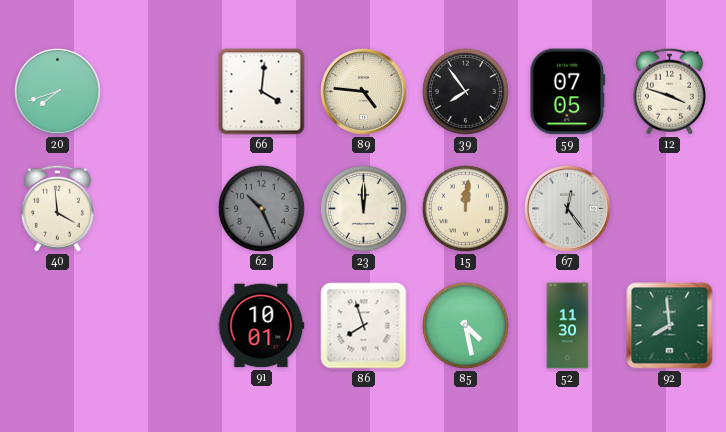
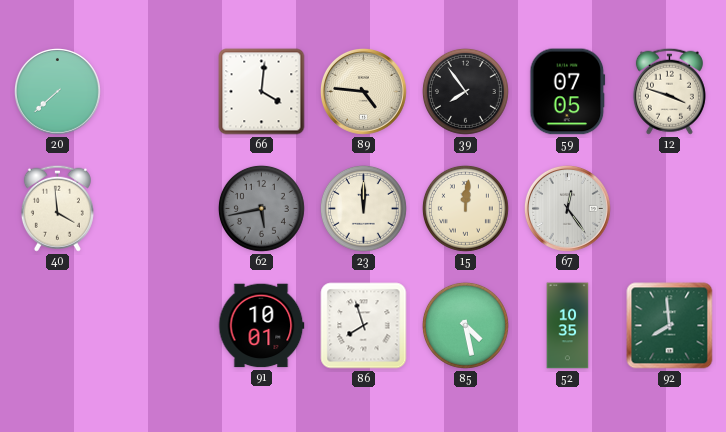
20: 7:42 -> 7:38 (58, 92)
62: 10:26 -> 5:43 (261, 208)
52: 11:30 -> 10:35 (568, 326)
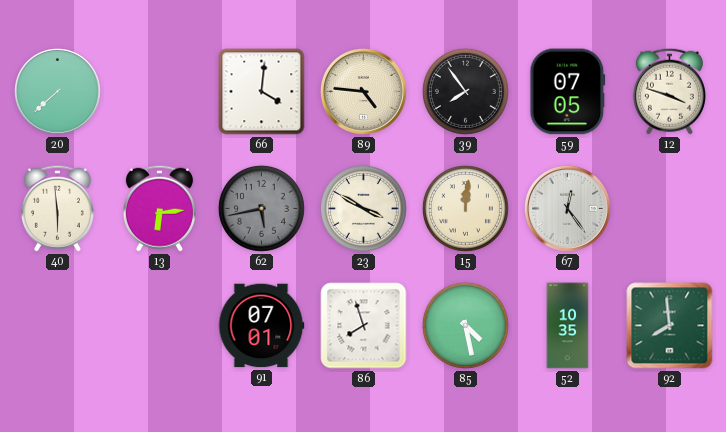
40: 3:59 -> 5:59 (57, 208)
13: none -> 6:14 (159, 208)
23: 12:00 -> 3:50 (363, 208)
91: 10:01 -> 07:01 (262, 326)
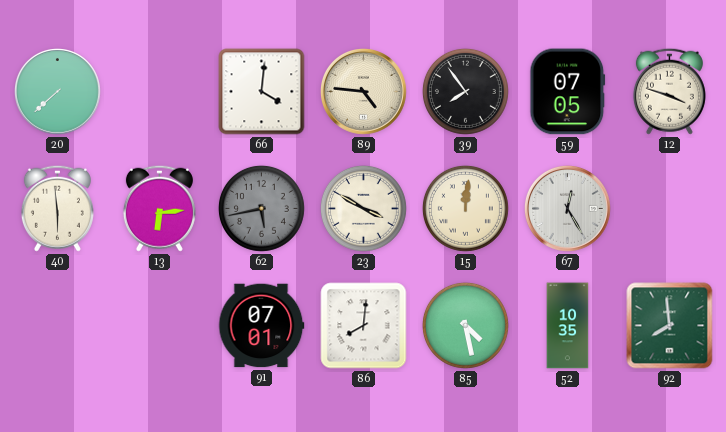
67: 12:24 -> 12:25 (568, 209)
86: 7:57 -> 8:01 (364, 326)
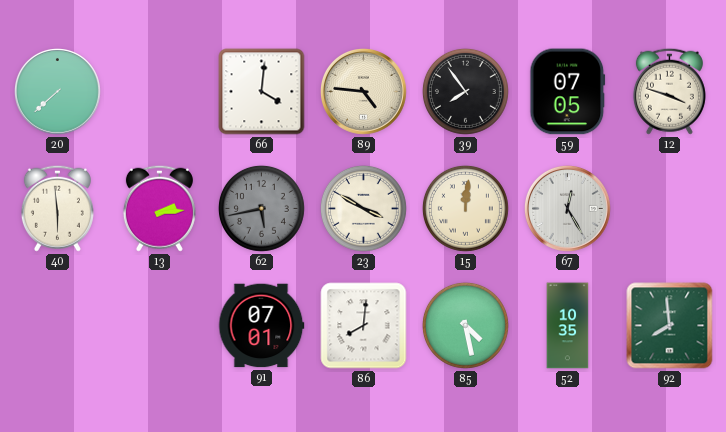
13: 6:14 -> 2:14 (159, 208)
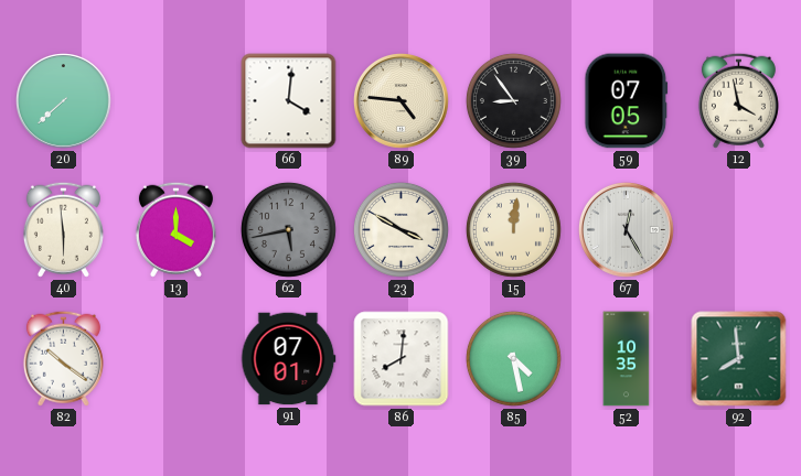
39: 7:54 -> 8:54 (513, 100)
12: 3:48 -> 3:58 (738, 100)
13: 2:14 -> 4:00 (175, 229)
82: none -> 10:21 (63, 358)
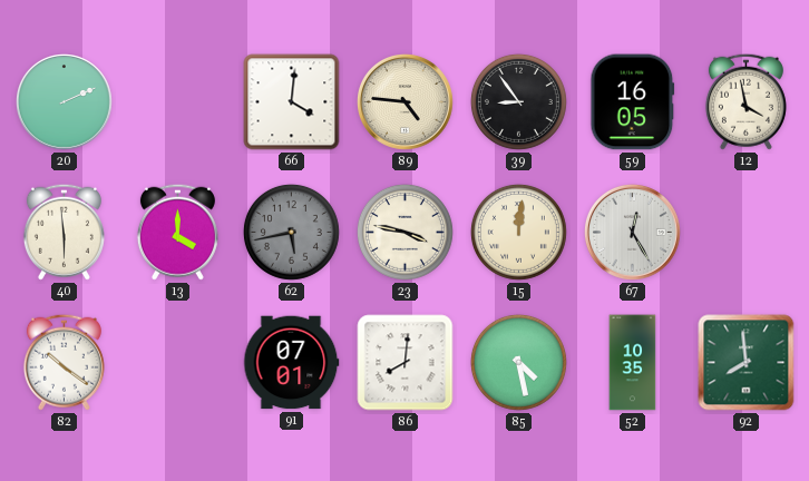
20: 7:38 -> 2:11 (65, 102)
59: 07:05 -> 16:05 (633, 102)
23: 3:50 -> 3:47 (405, 232)
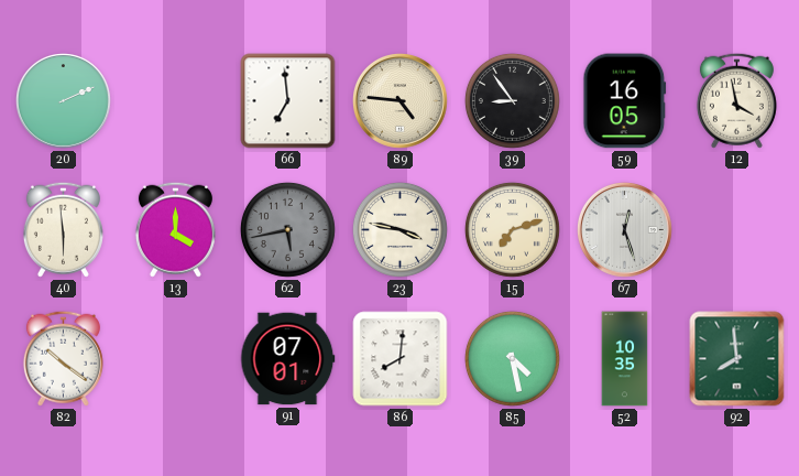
66: 4:01 -> 6:59 (288, 101)
15: 12:01 -> 7:12 (512, 229)
67: 12:25 -> 12:27 (625, 230)
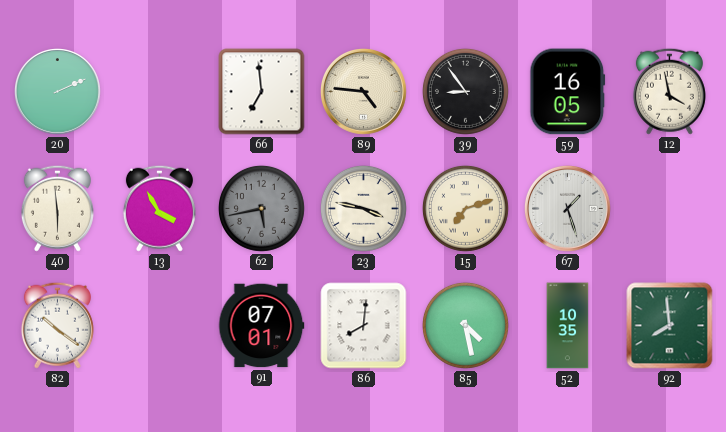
13: 4:00 -> 3:55 (159, 208)
67: 12:27 -> 1:27 (568, 209)
